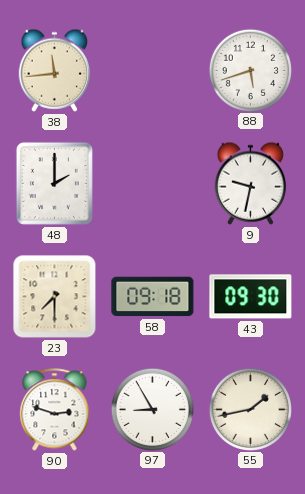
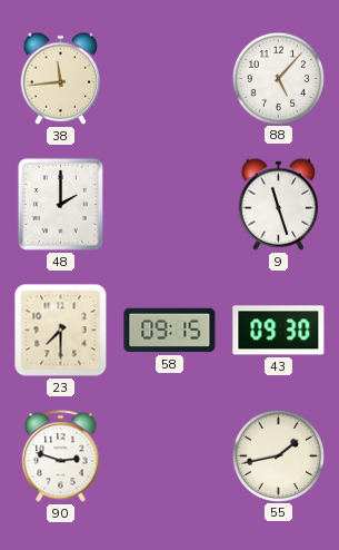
88: 5:42 -> 5:07 (278, 78)
9: 9:32 -> 11:27 (279, 204)
58: 09:18 -> 09:15 (170, 331)
97: 8:55 -> none (152, 409)
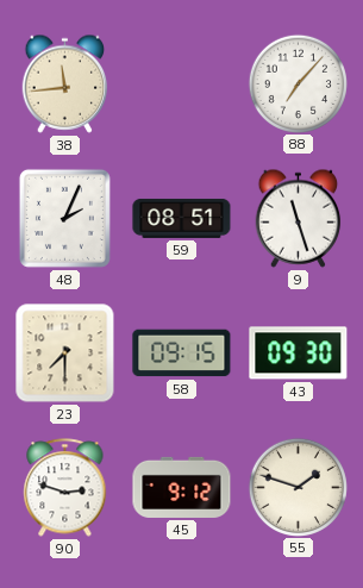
88: 5:07 -> 7:07 (298, 83)
48: 2:00 -> 2:04 (64, 218)
59: none -> 08:51 (182, 218)
45: none -> 9:12 (182, 487)
55: 1:43 -> 1:48 (298, 487)
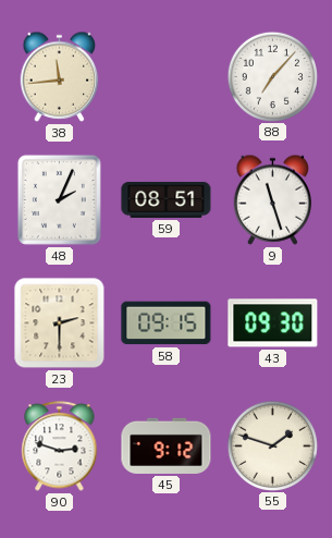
23: 7:30 -> 2:30 (60, 323)
